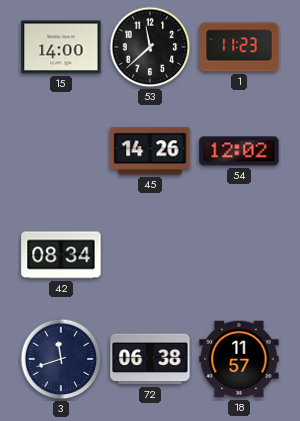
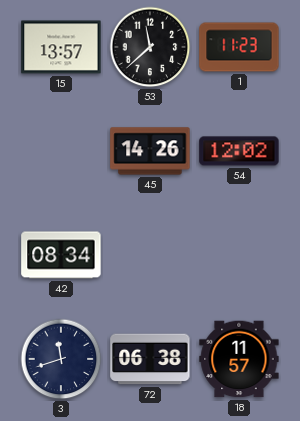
15: 14:00 -> 13:57 (61, 47)
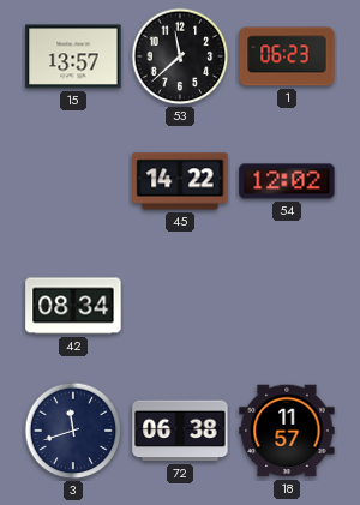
1: 11:23 -> 06:23 (287, 56)
45: 14:26 -> 14:22 (180, 181)
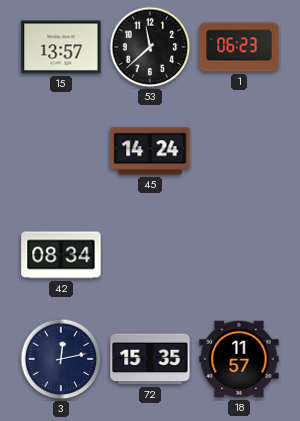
45: 14:22 -> 14:24 (150, 151)
54: 12:02 -> none (287, 181)
3: 11:42 -> 12:13 (61, 359)
72: 06:38 -> 15:35 (150, 359)
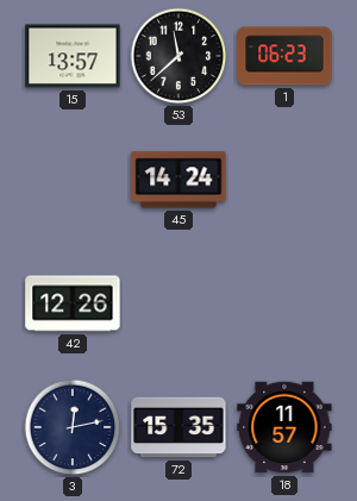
42: 08:34 -> 12:26 (73, 303)
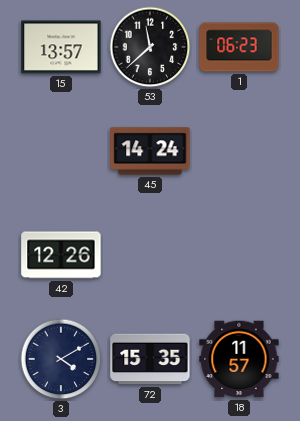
3: 12:13 -> 4:10 (61, 359)
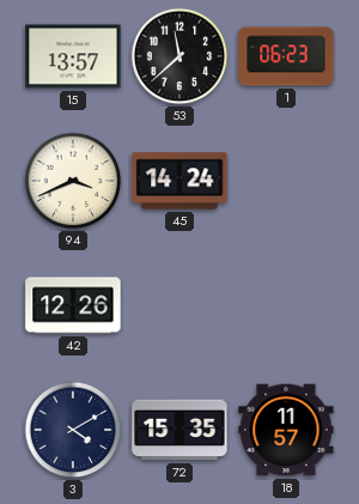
94: none -> 3:41 (73, 181)
